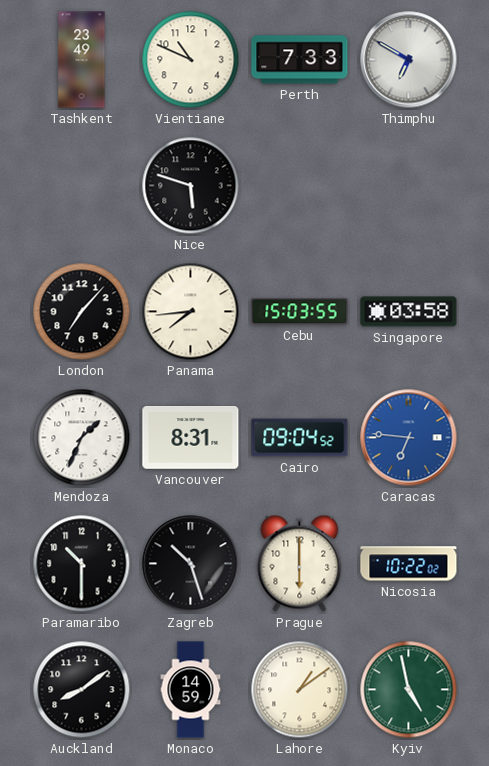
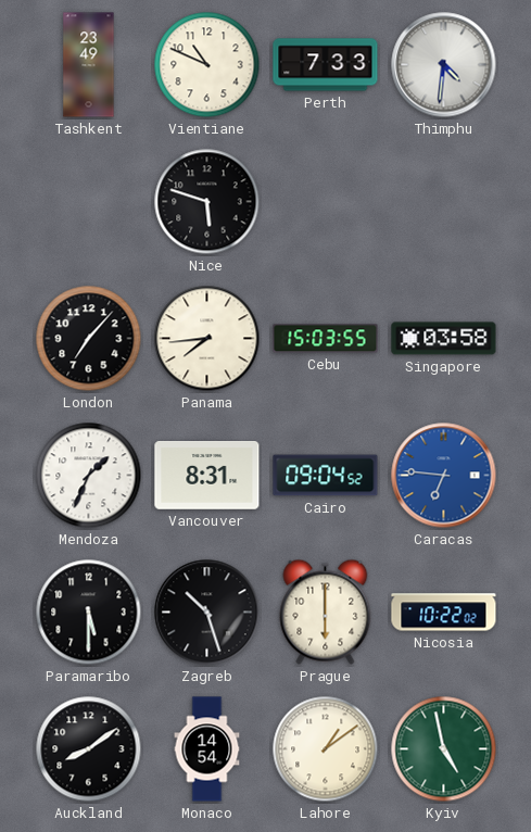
Thimphu: 6:50 -> 4:31 (444, 65)
Paramaribo: 10:30 -> 5:30 (89, 613)
Monaco: 14:59 -> 14:54 (207, 749)
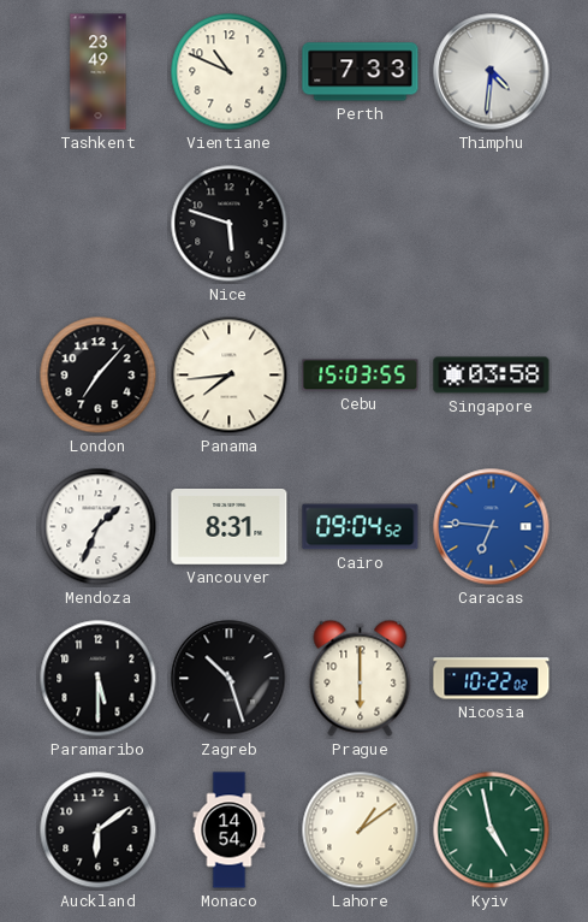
Auckland: 8:09 -> 6:09 (99, 831)
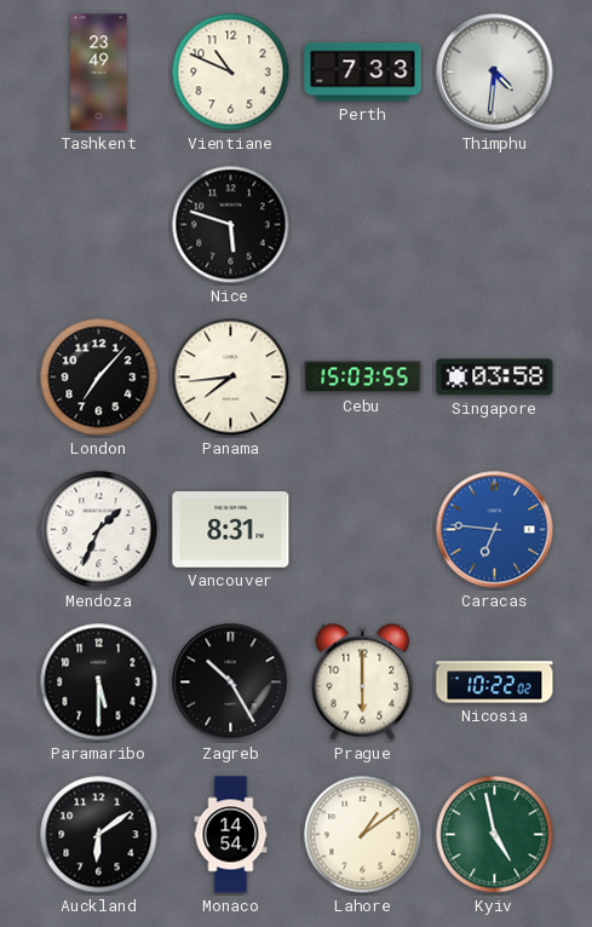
Cairo: 09:04 -> none (361, 527)
Zagreb: 10:27 -> 10:25 (231, 683)
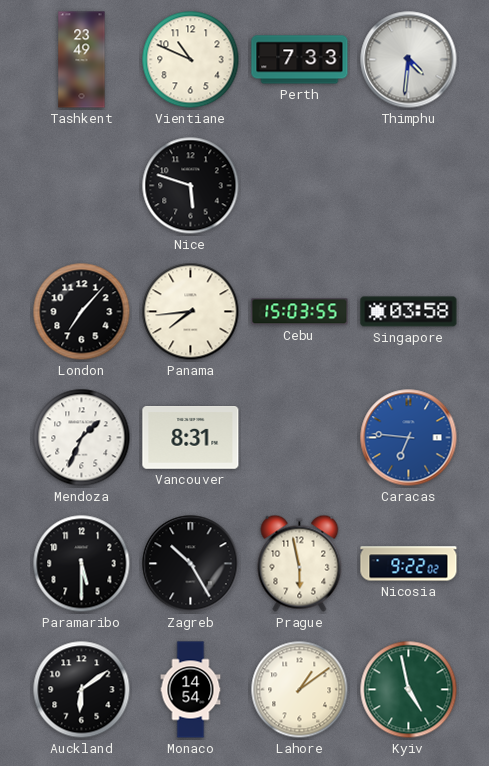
Prague: 6:00 -> 5:58 (300, 563)
Nicosia: 10:22 -> 9:22 (409, 564)
